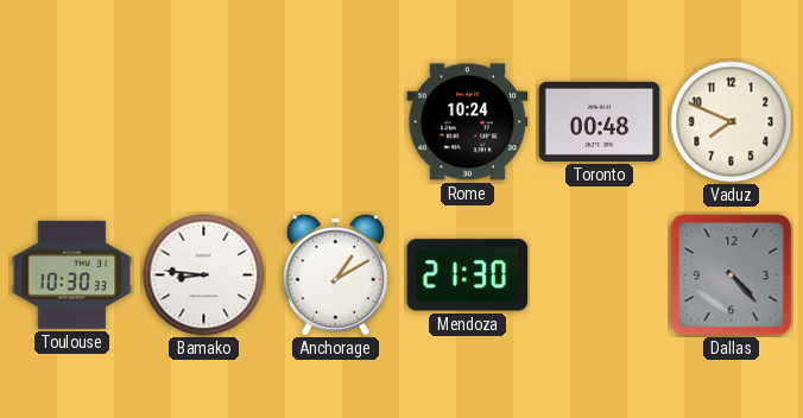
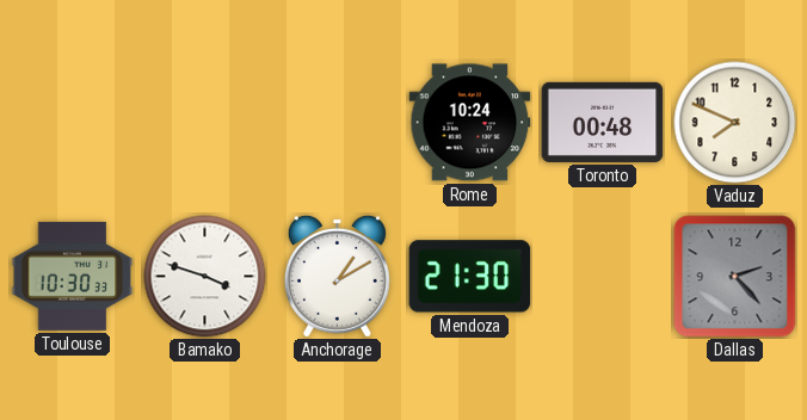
Bamako: 8:46 -> 3:48 (205, 277)
Dallas: 4:23 -> 2:23 (735, 277)
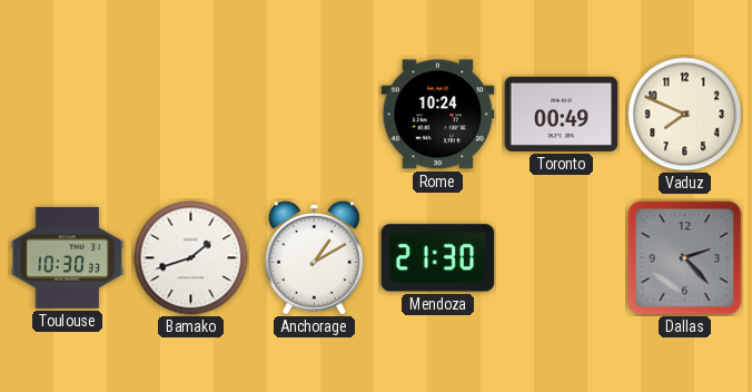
Toronto: 00:48 -> 00:49 (562, 114)
Bamako: 3:48 -> 1:42 (191, 258)
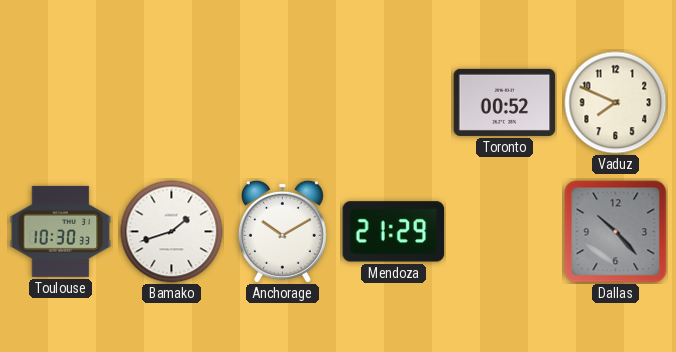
Rome: 10:24 -> none (438, 115)
Toronto: 00:49 -> 00:52 (505, 102)
Anchorage: 1:10 -> 10:10 (282, 231)
Mendoza: 21:30 -> 21:29 (394, 232)
Dallas: 2:23 -> 10:23 (616, 232)
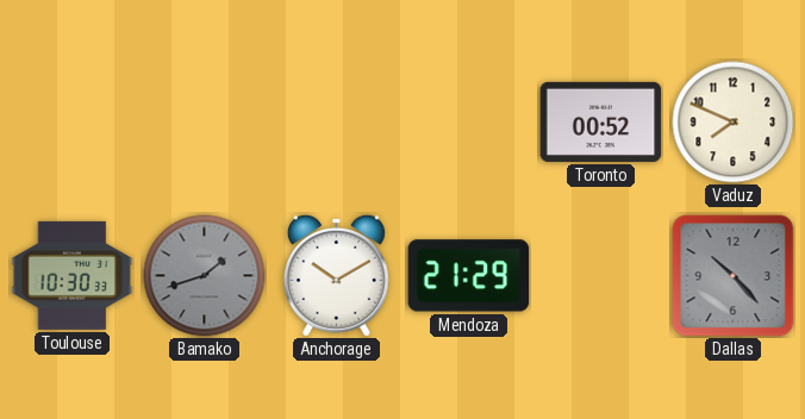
Bamako dial: white -> grey (205, 276)
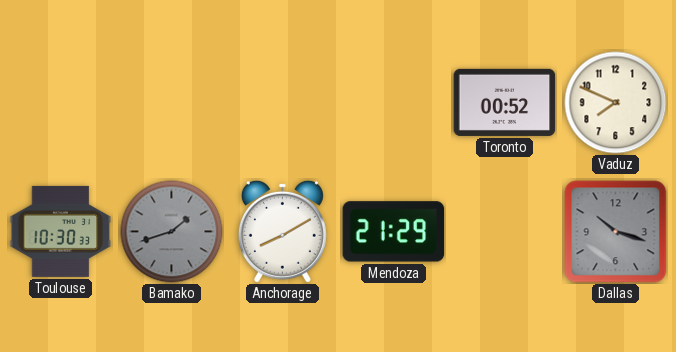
Anchorage: 10:10 -> 8:10 (282, 231)
Dallas: 10:23 -> 10:18 (616, 232)
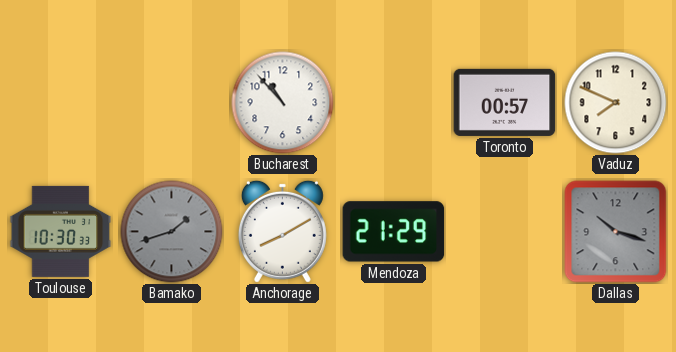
Bucharest: none -> 10:53 (283, 103)
Toronto: 00:52 -> 00:57 (505, 102)
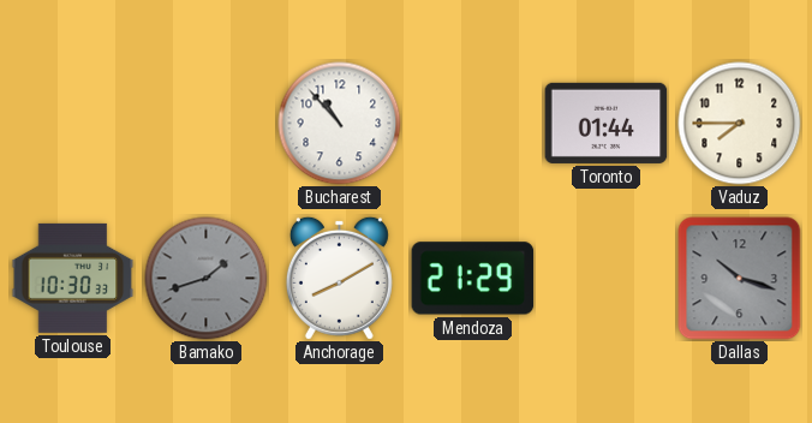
Toronto: 00:57 -> 01:44 (607, 123)
Vaduz: 7:49 -> 7:45 (740, 124)
